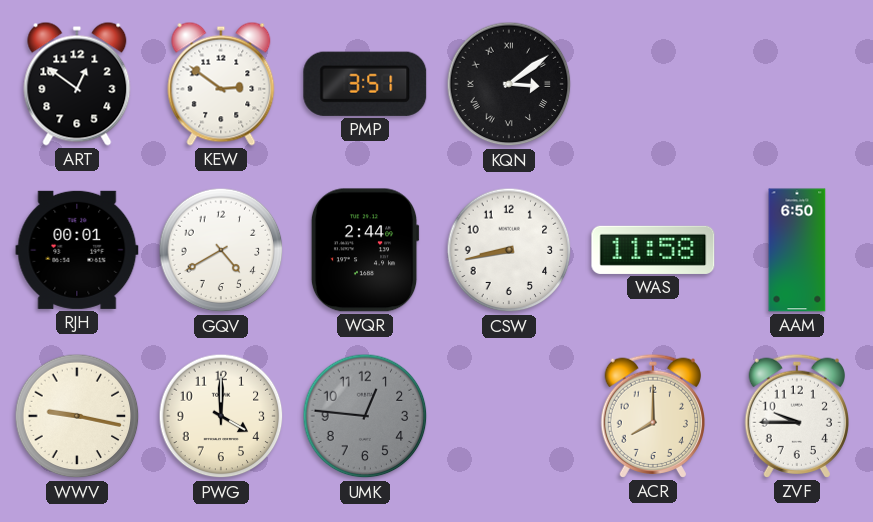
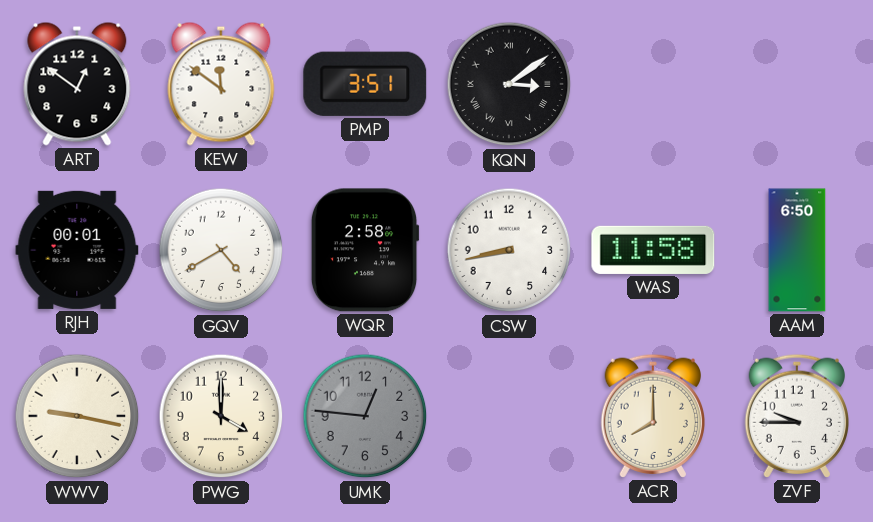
KEW: 2:51 -> 11:51 (221, 84)
WQR: 2:44 -> 2:58 (365, 250)
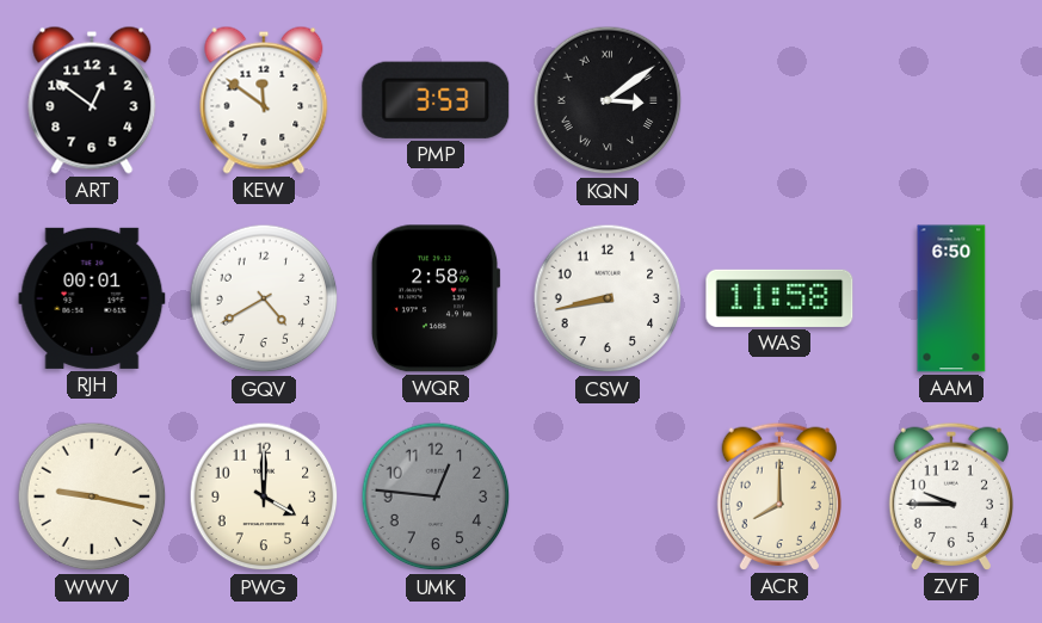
PMP: 3:51 -> 3:53 (436, 100)
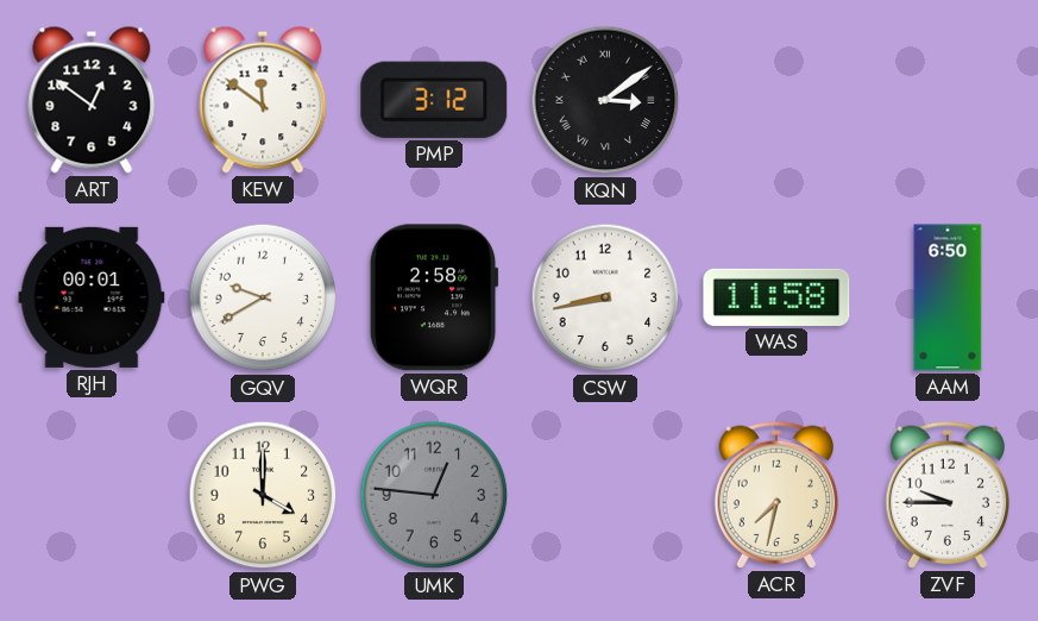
PMP: 3:53 -> 3:12 (434, 100)
GQV: 4:40 -> 9:40 (263, 297)
WWV: 9:17 -> none (92, 496)
ACR: 8:00 -> 7:32 (775, 495)
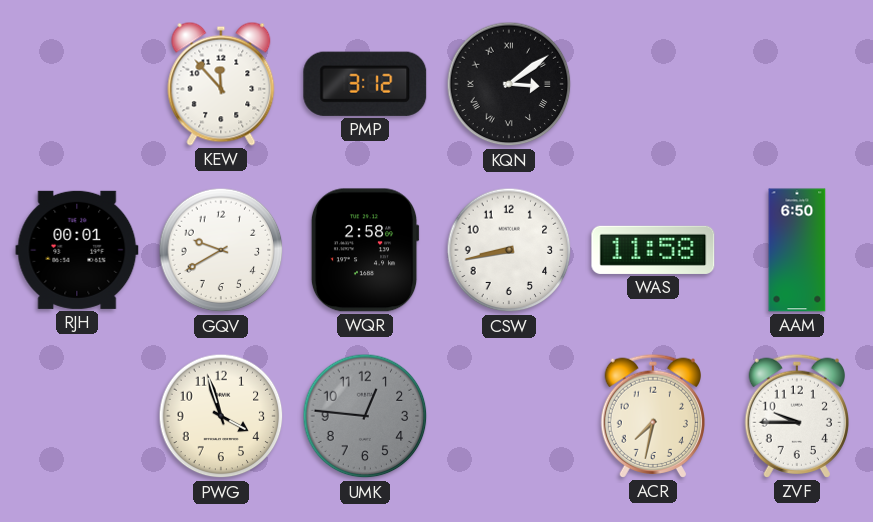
ART: 12:51 -> none (92, 100)
KEW: 11:51 -> 11:53 (221, 84)
PWG: 4:00 -> 3:57 (221, 416)
